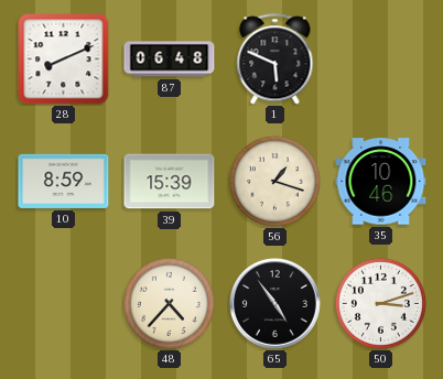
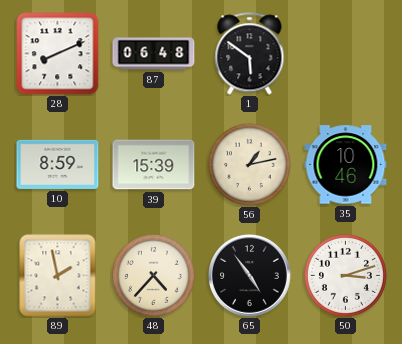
1: 5:49 -> 5:51 (250, 54)
56: 1:18 -> 1:13 (249, 164)
89: none -> 1:58 (58, 276)
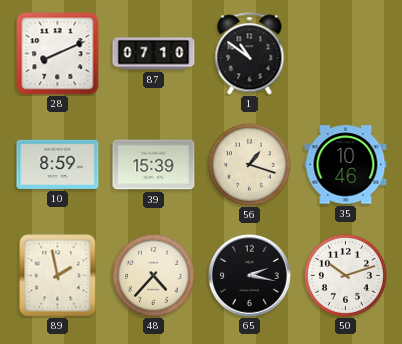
87: 06:48 -> 07:10 (154, 54)
1: 5:51 -> 10:51 (250, 54)
56: 1:13 -> 1:18 (249, 164)
65: 4:54 -> 2:17 (250, 276)
50: 3:12 -> 10:12 (345, 275)
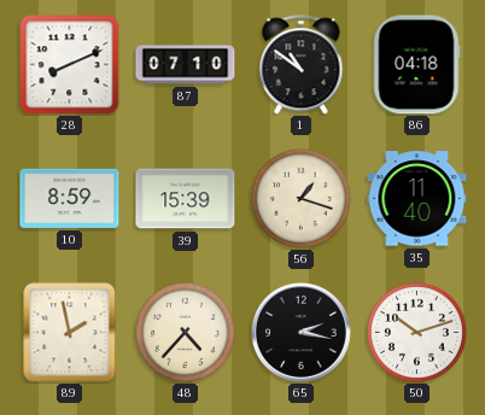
86: none -> 04:18 (417, 65)
35: 10:46 -> 11:40 (417, 199)
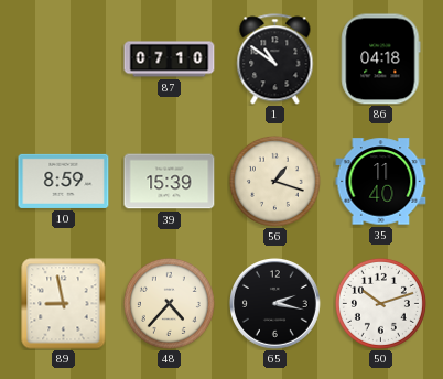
28: 8:11 -> none (70, 65)
89: 1:58 -> 8:58 (64, 304)
